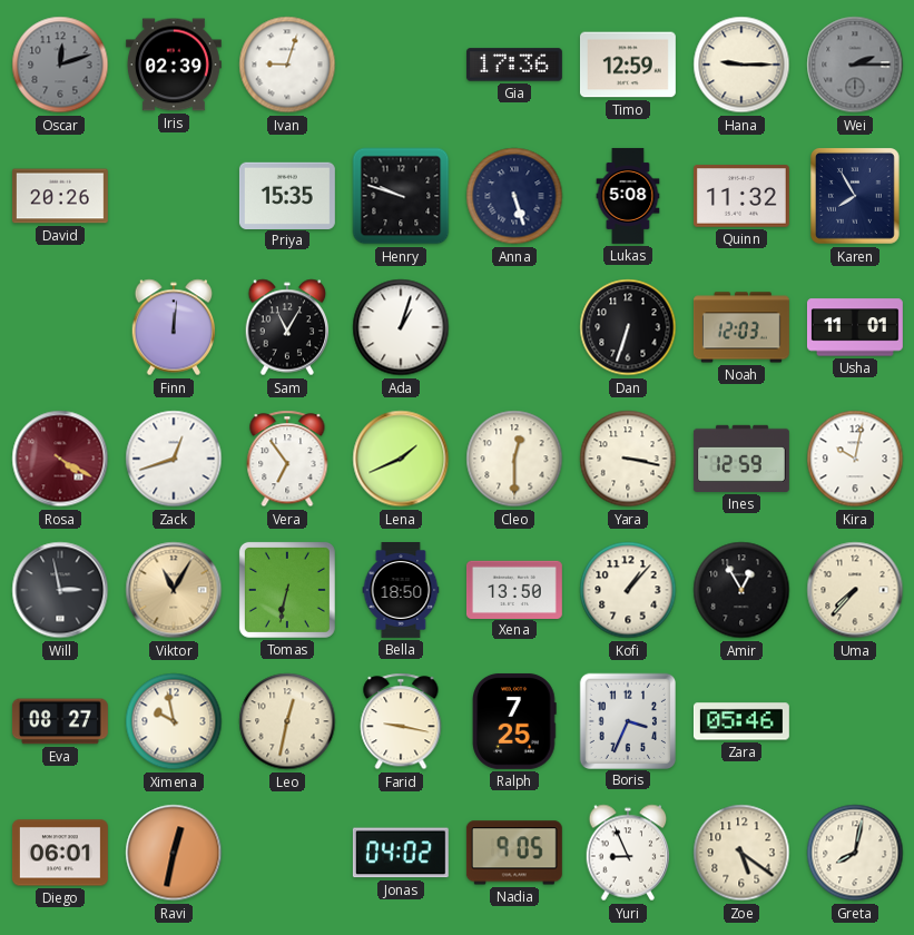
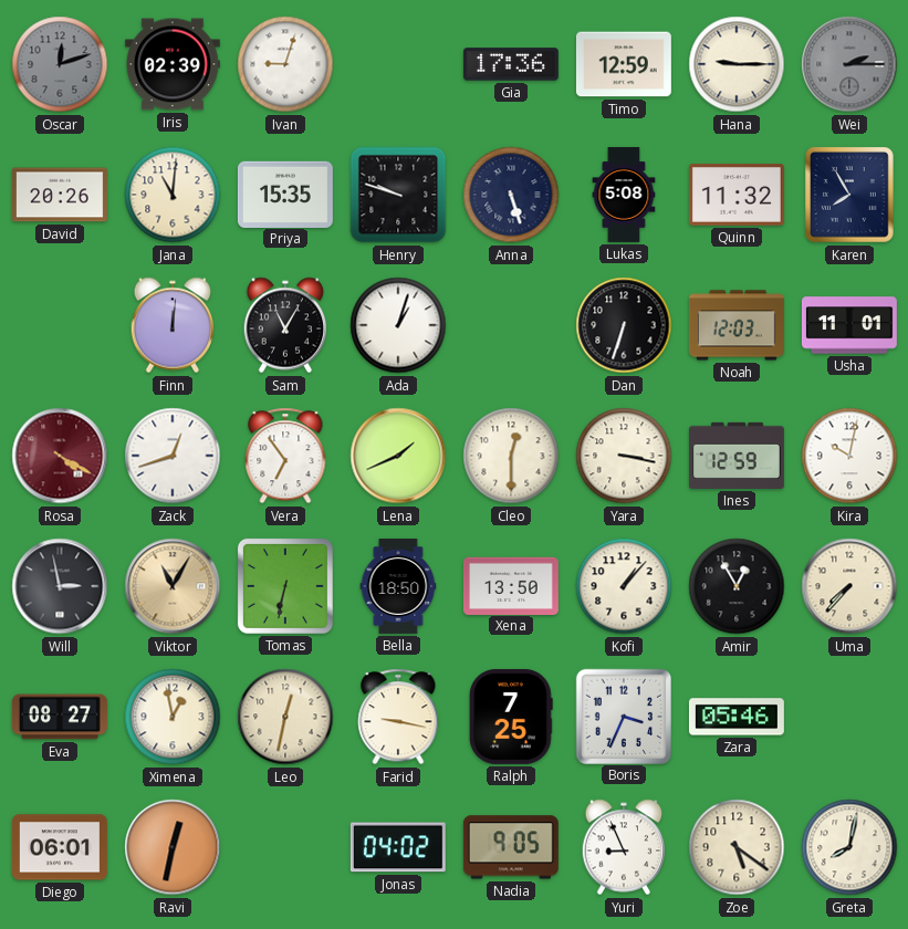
Jana: none -> 11:01 (173, 195)
Ximena: 9:58 -> 12:58 (173, 717)
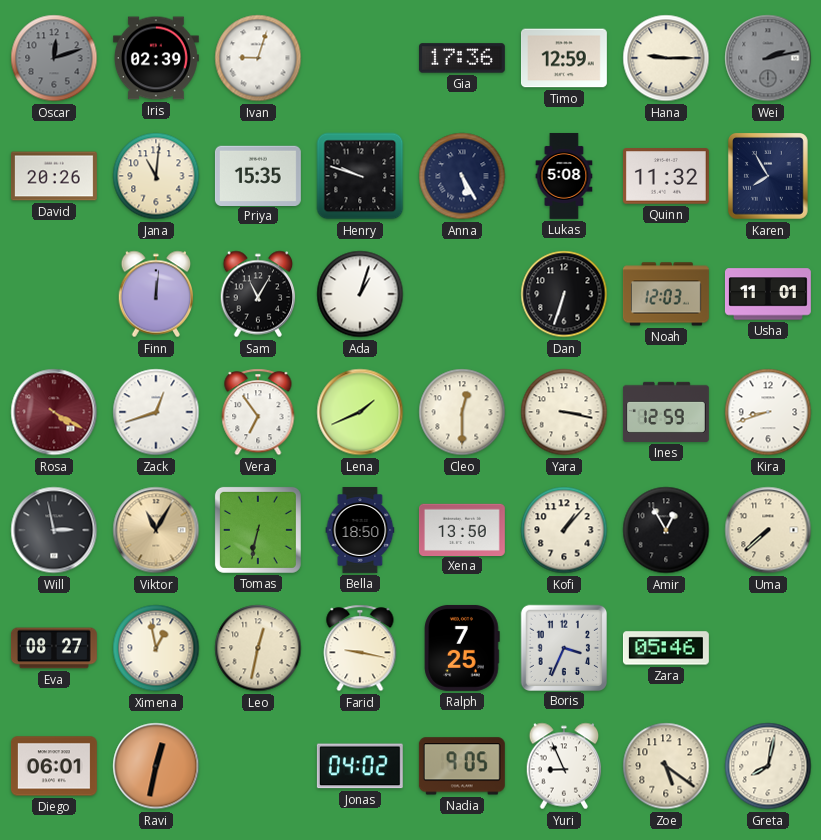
Wei: 2:15 -> 2:13 (768, 58)
Anna: 5:27 -> 5:25 (462, 176)
Kira: 10:02 -> 8:42 (768, 412)
Uma: 7:37 -> 7:38 (768, 530)
